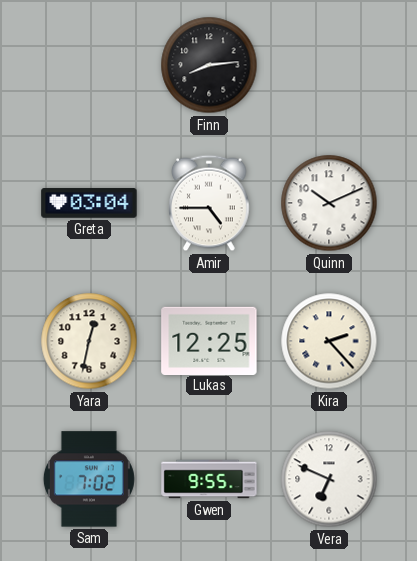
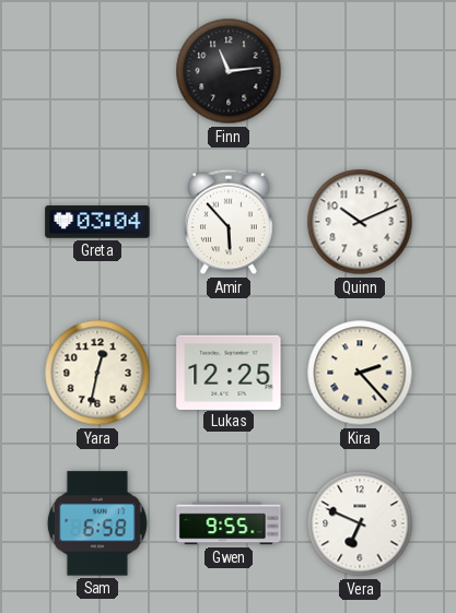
Finn: 8:14 -> 11:14 (229, 71)
Amir: 4:45 -> 5:53 (229, 222)
Sam: 7:02 -> 6:58 (97, 523)
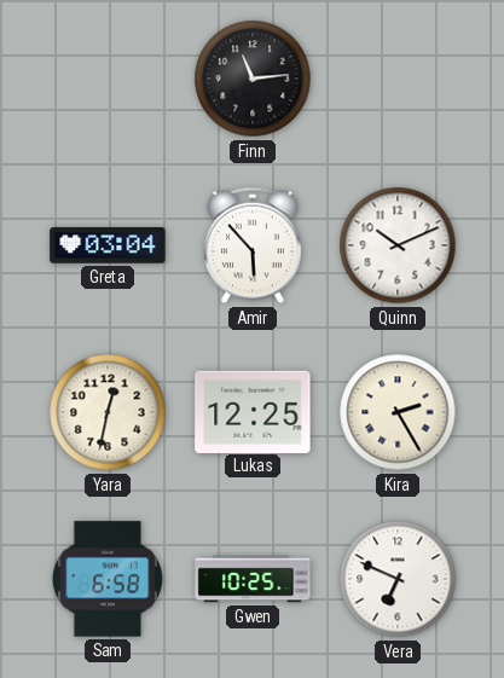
Kira: 2:23 -> 2:25 (398, 412)
Gwen: 9:55 -> 10:25 (253, 579)
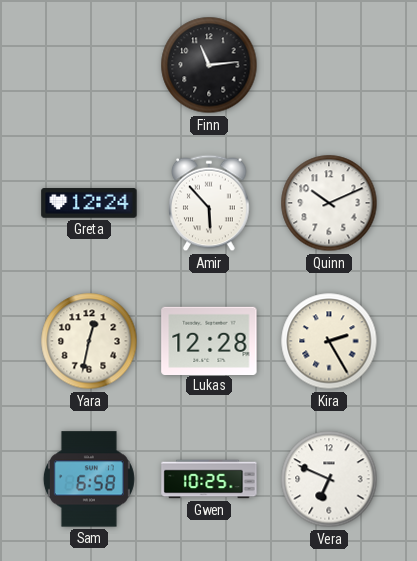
Greta: 03:04 -> 12:24 (89, 203)
Lukas: 12:25 -> 12:28 (209, 340)
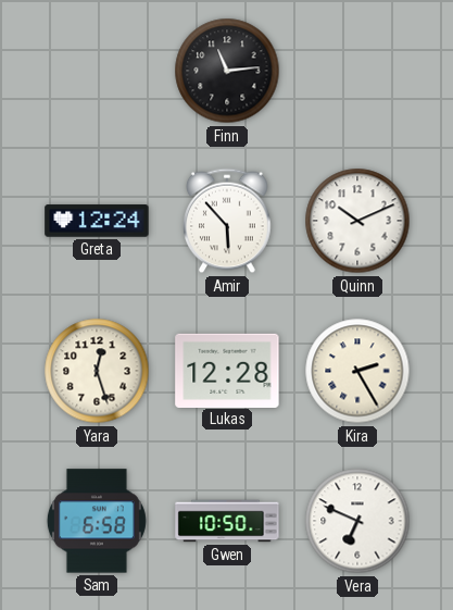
Yara: 12:32 -> 12:27 (97, 371)
Gwen: 10:25 -> 10:50 (227, 521)
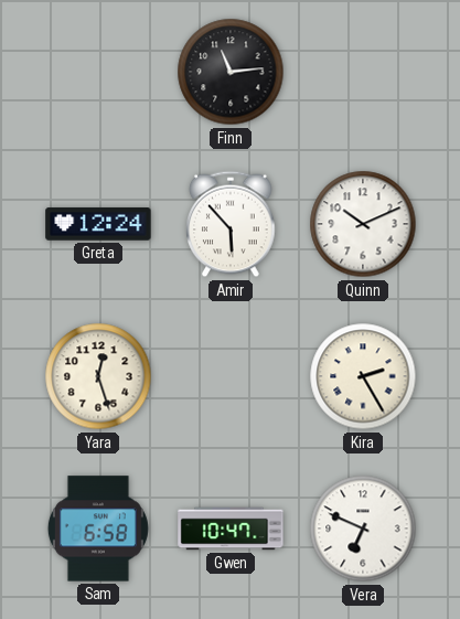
Lukas: 12:28 -> none (227, 370)
Gwen: 10:50 -> 10:47 (231, 529)
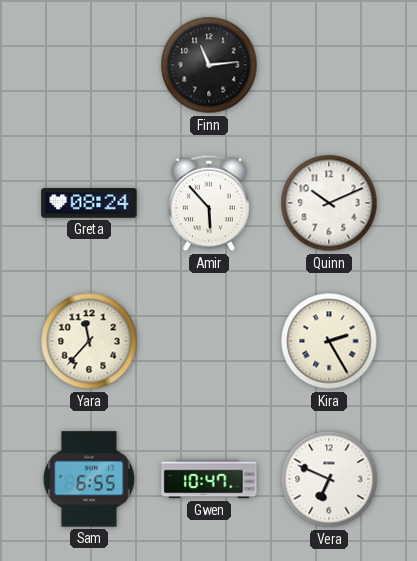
Greta: 12:24 -> 08:24 (89, 203)
Yara: 12:27 -> 11:37 (89, 341)
Sam: 6:58 -> 6:55 (89, 479)
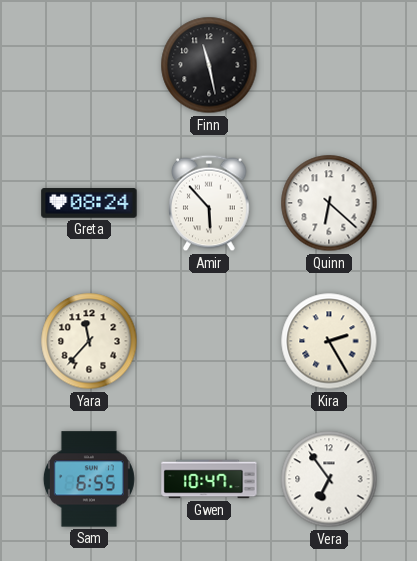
Finn: 11:14 -> 11:28 (209, 65)
Quinn: 10:11 -> 6:22 (329, 203)
Vera: 6:49 -> 6:54 (329, 479)
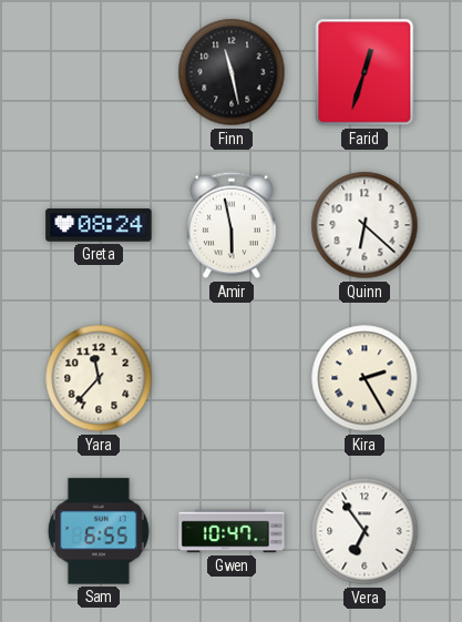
Farid: none -> 12:33 (365, 72)
Amir: 5:53 -> 5:58 (232, 225)
